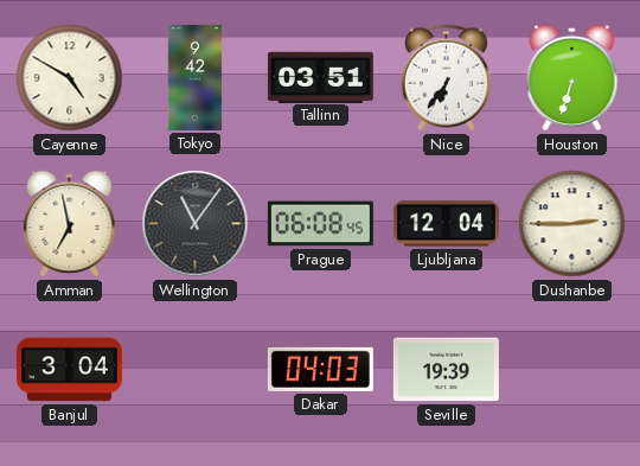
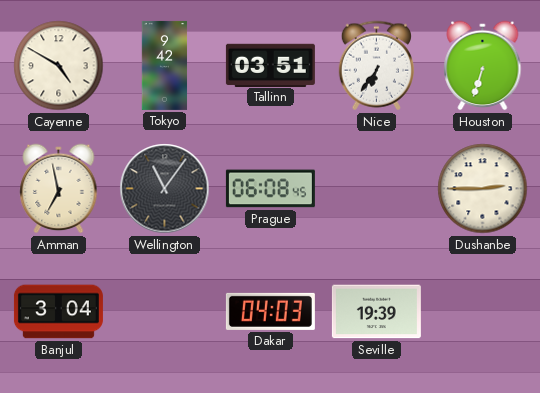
Ljubljana: 12:04 -> none (446, 224)
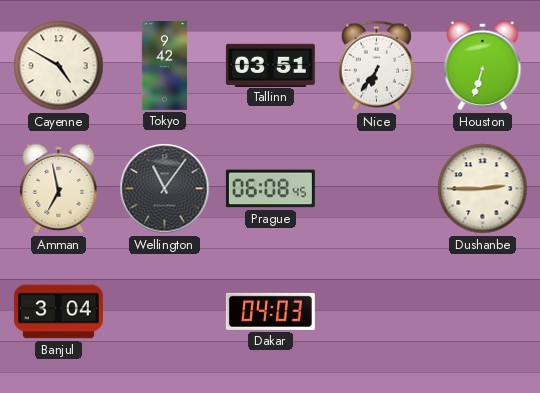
Seville: 19:39 -> none (376, 312)
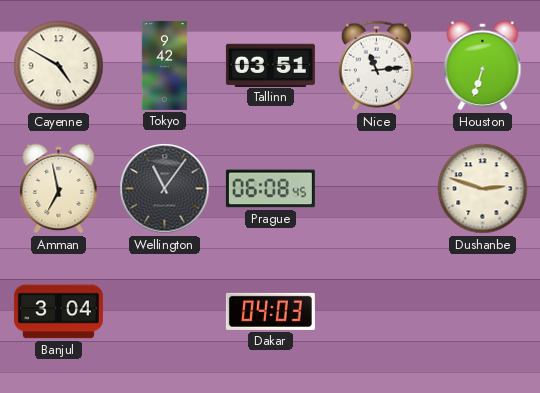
Nice: 6:36 -> 11:14 (376, 66)
Dushanbe: 2:45 -> 2:48 (483, 189)
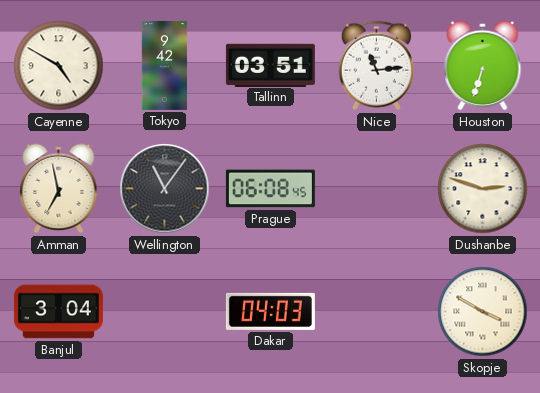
Skopje: none -> 3:50 (483, 312)
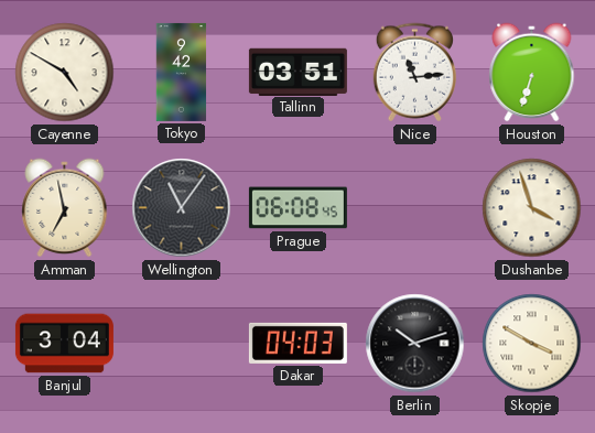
Dushanbe: 2:48 -> 3:57 (532, 208)
Berlin: none -> 10:12 (415, 344)
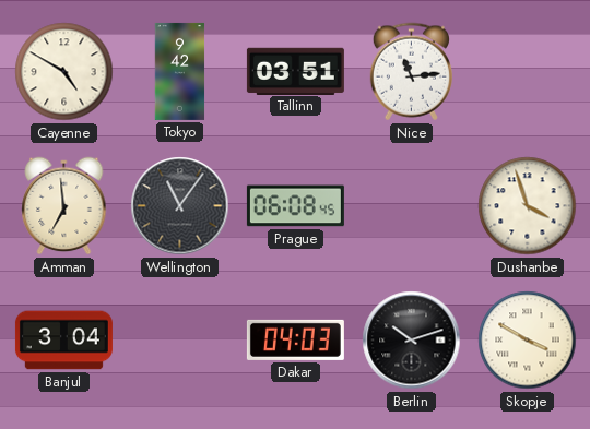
Houston: 6:33 -> none (532, 73)
Amman: 6:58 -> 6:59 (64, 206)
